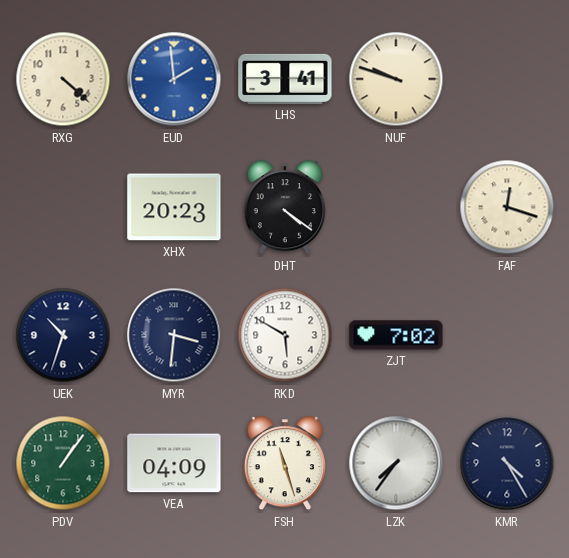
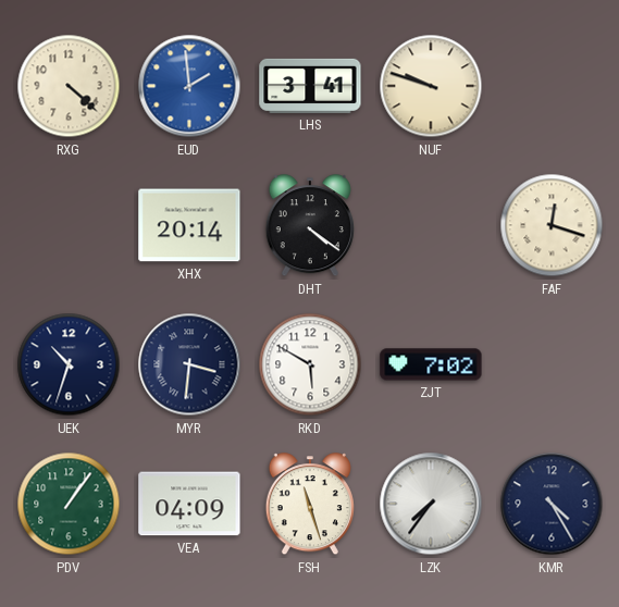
XHX: 20:23 -> 20:14 (189, 225)
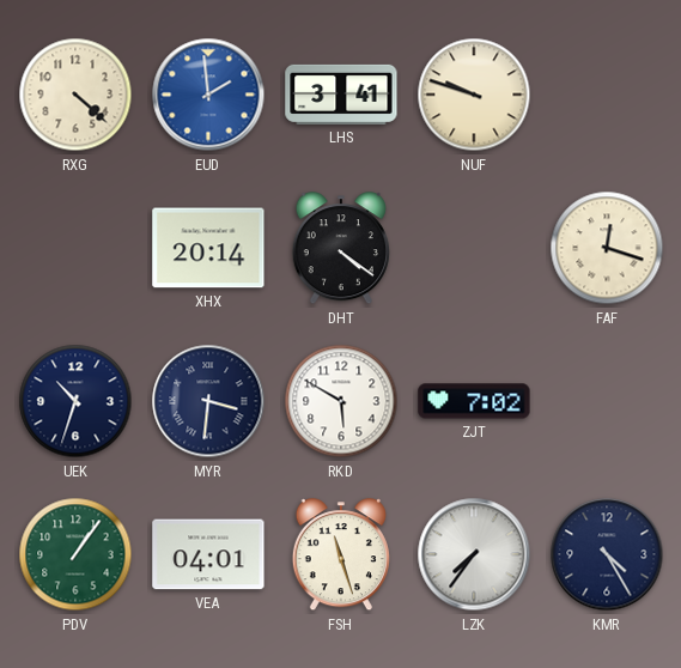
VEA: 04:09 -> 04:01 (208, 554)
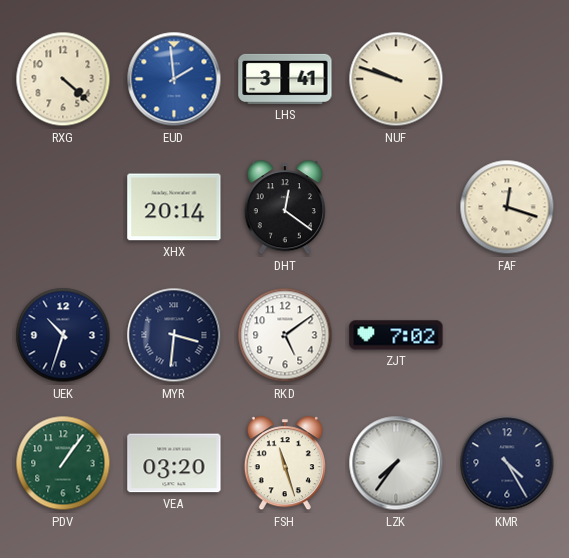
DHT: 4:21 -> 12:21 (285, 208)
RKD: 5:50 -> 5:09 (285, 335)
VEA: 04:01 -> 03:20 (174, 463)
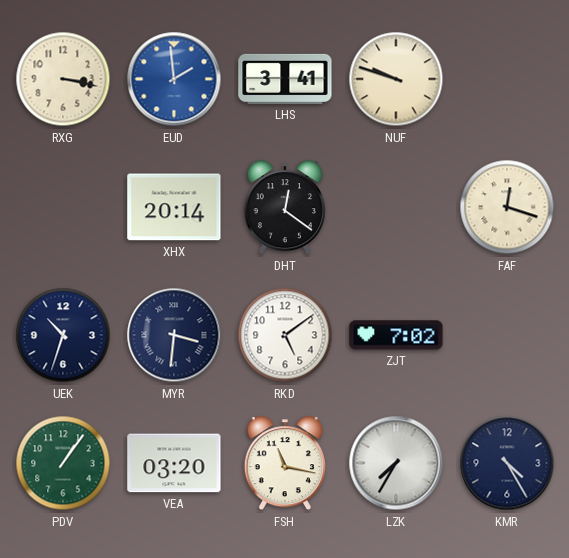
RXG: 4:22 -> 3:17 (63, 79)
FSH: 11:27 -> 11:17 (285, 464)
LZK: 7:36 -> 7:35 (396, 463)
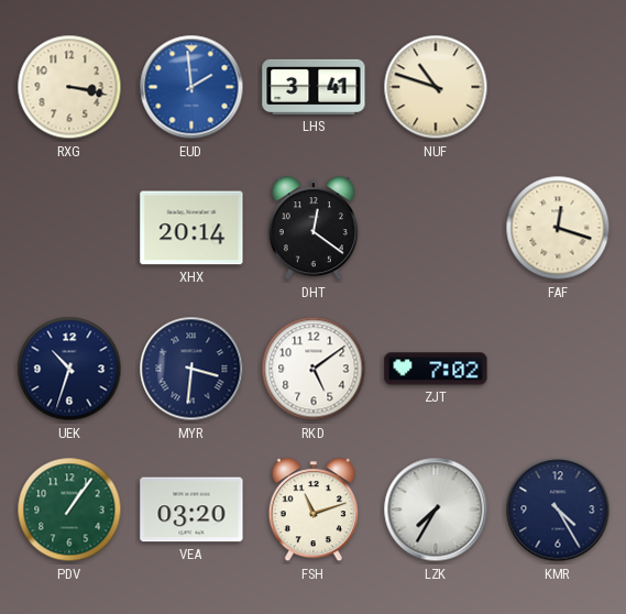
NUF: 9:48 -> 10:48 (436, 87)
FSH: 11:17 -> 11:12 (314, 511)
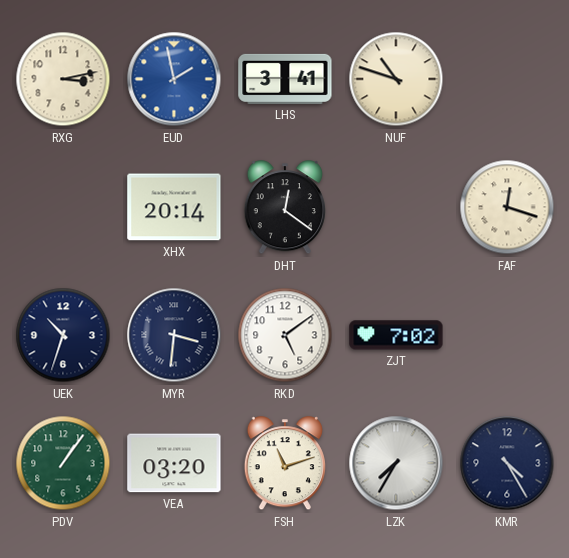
RXG: 3:17 -> 3:13 (63, 79)
EUD: 1:59 -> 1:58 (174, 79)
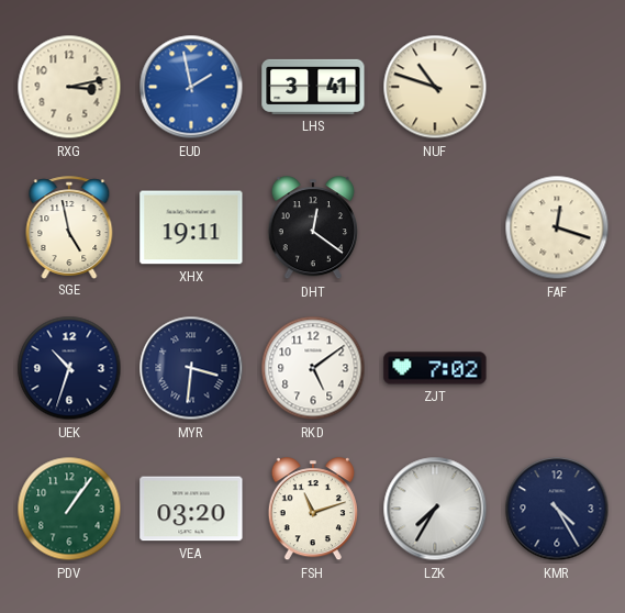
SGE: none -> 4:58 (69, 227)
XHX: 20:14 -> 19:11 (191, 227)
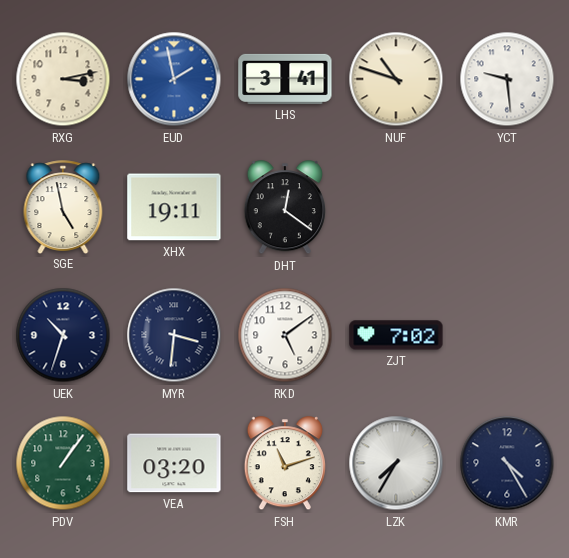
YCT: none -> 9:29 (507, 79)
FAF: 12:18 -> none (557, 227)
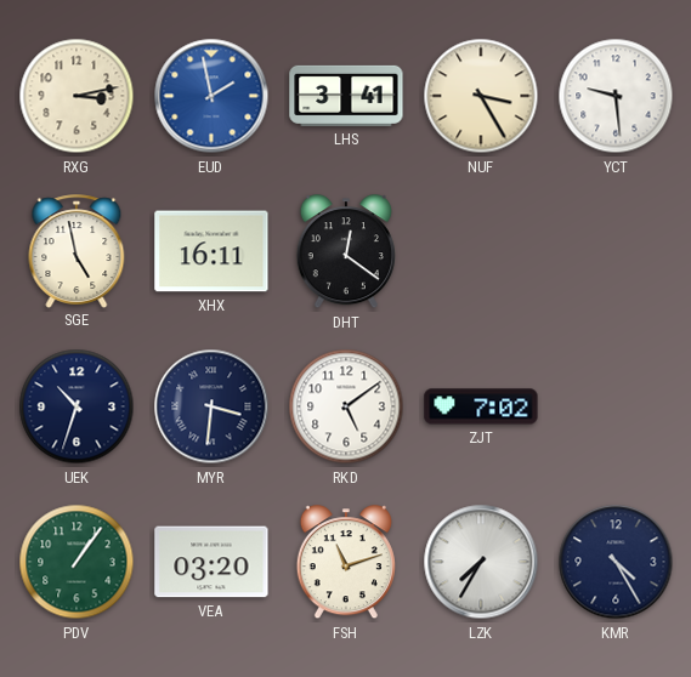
NUF: 10:48 -> 3:25 (481, 96)
XHX: 19:11 -> 16:11 (211, 251)
